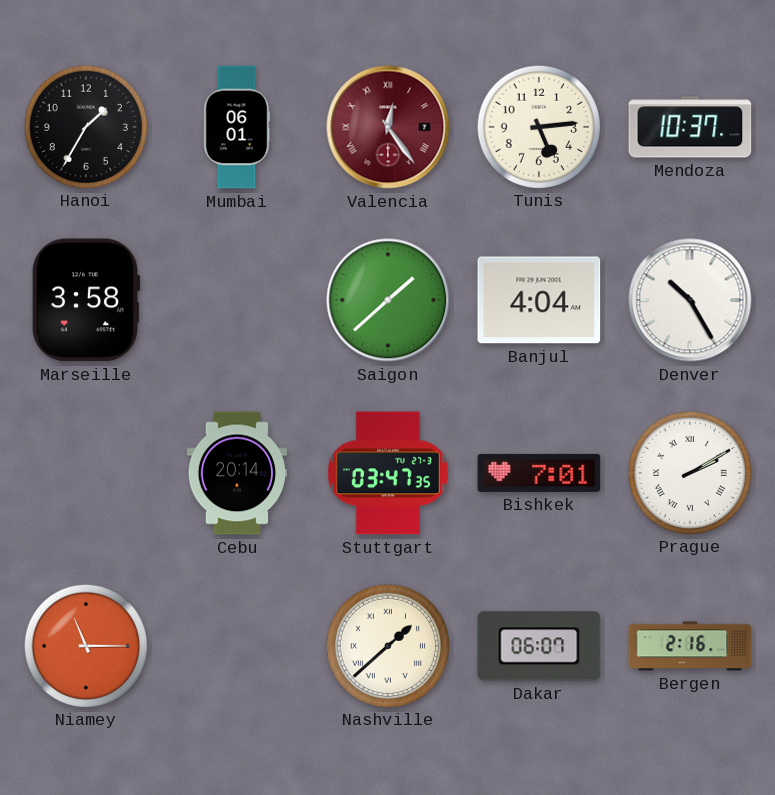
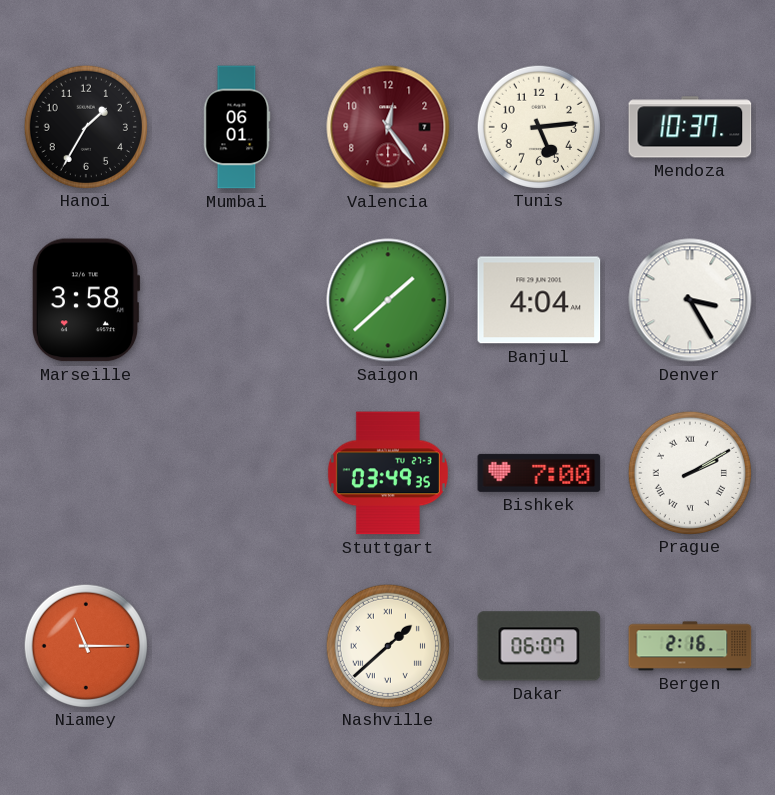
Valencia numerals: Roman -> Arabic (388, 127)
Denver: 10:25 -> 3:25 (690, 300)
Cebu: 20:14 -> none (237, 473)
Stuttgart: 03:47 -> 03:49 (388, 473)
Bishkek: 7:01 -> 7:00 (539, 473)
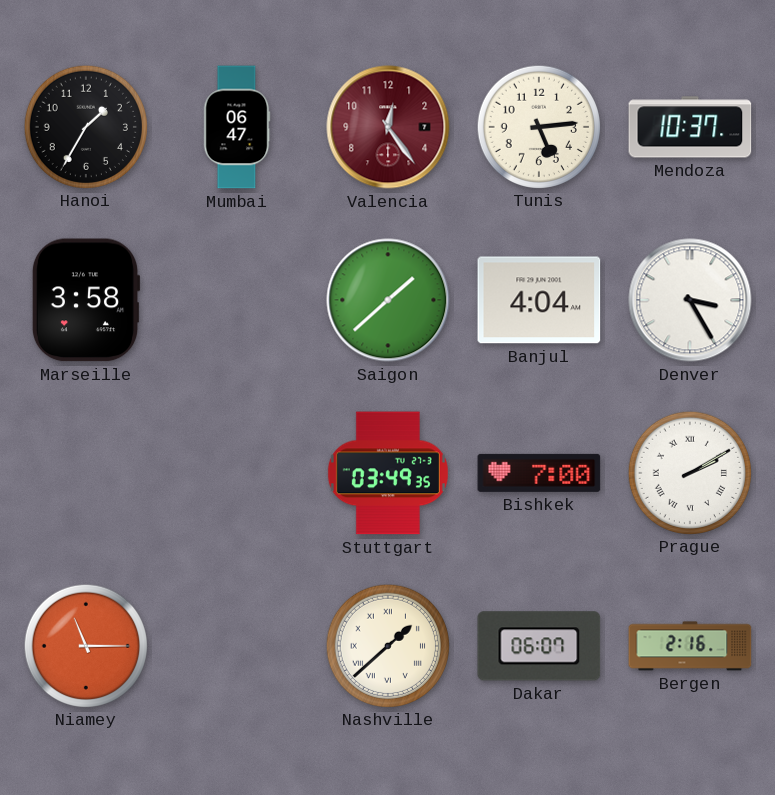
Mumbai: 06:01 -> 06:47 (237, 127)
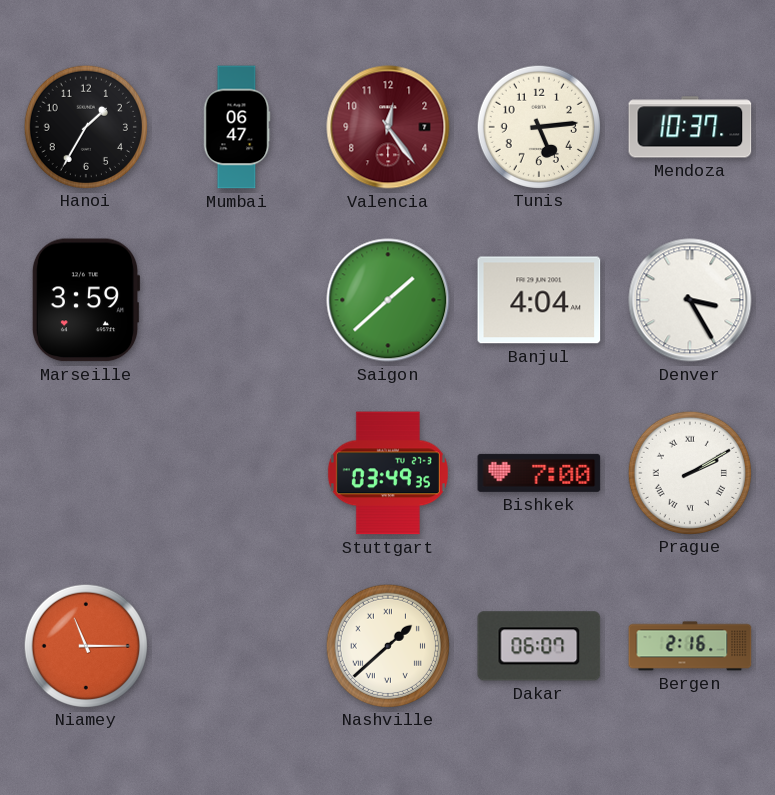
Marseille: 3:58 -> 3:59 (86, 300)
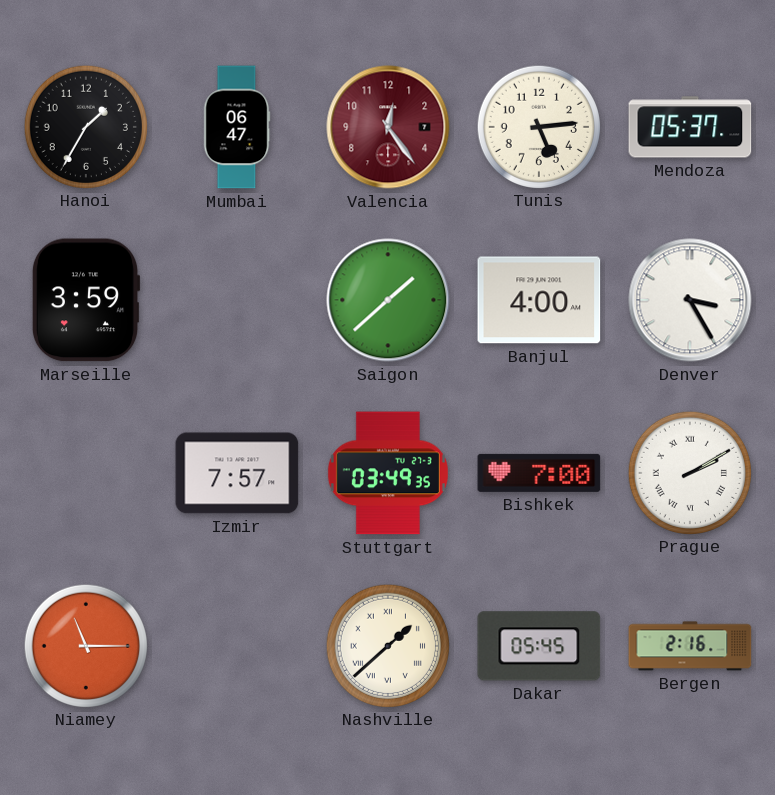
Mendoza: 10:37 -> 05:37 (690, 127)
Banjul: 4:04 -> 4:00 (539, 300)
Izmir: none -> 7:57 (237, 473)
Dakar: 06:07 -> 05:45 (539, 646)
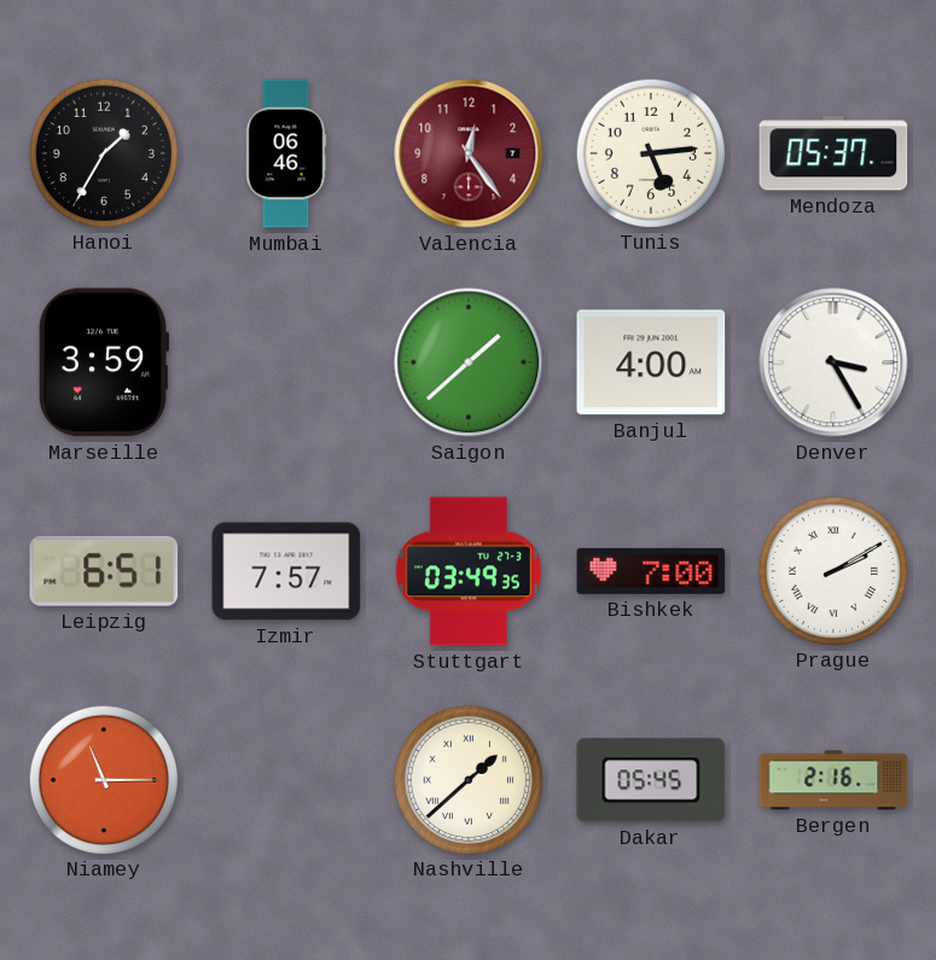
Mumbai: 06:47 -> 06:46 (286, 153)
Leipzig: none -> 6:51 (104, 571)
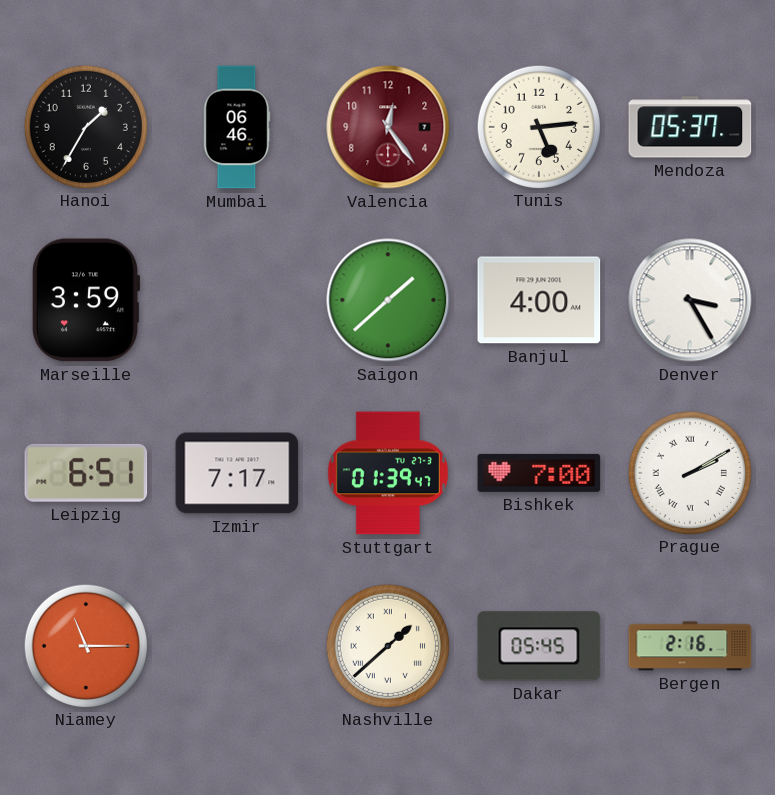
Izmir: 7:57 -> 7:17 (237, 473)
Stuttgart: 03:49 -> 01:39 (388, 473)
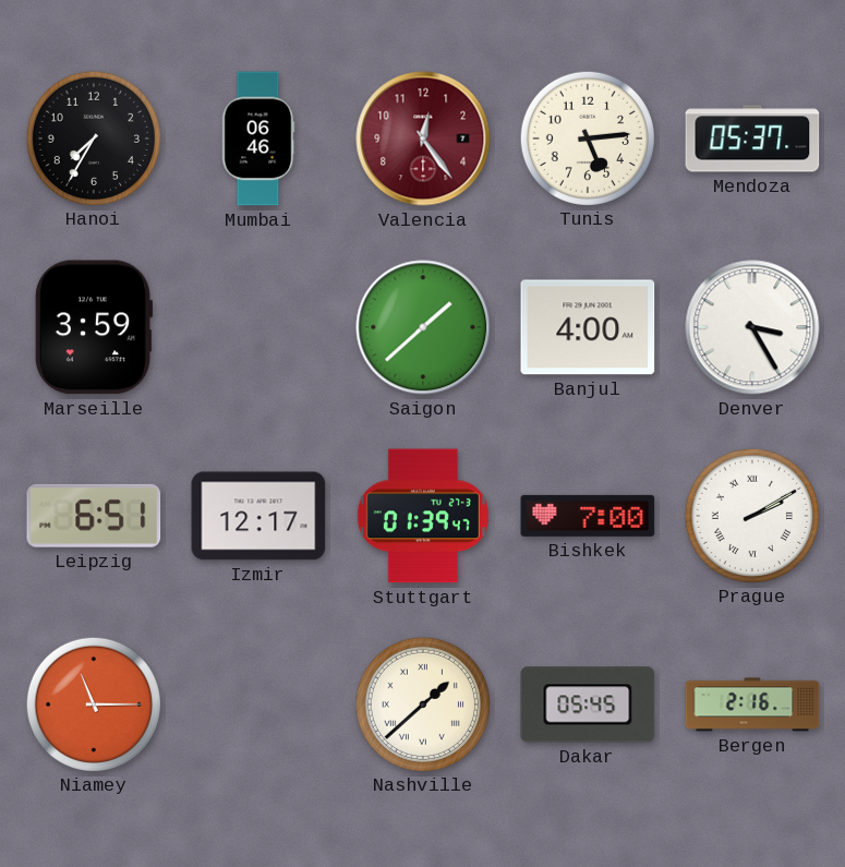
Hanoi: 1:35 -> 7:35 (93, 137)
Izmir: 7:17 -> 12:17 (258, 516)
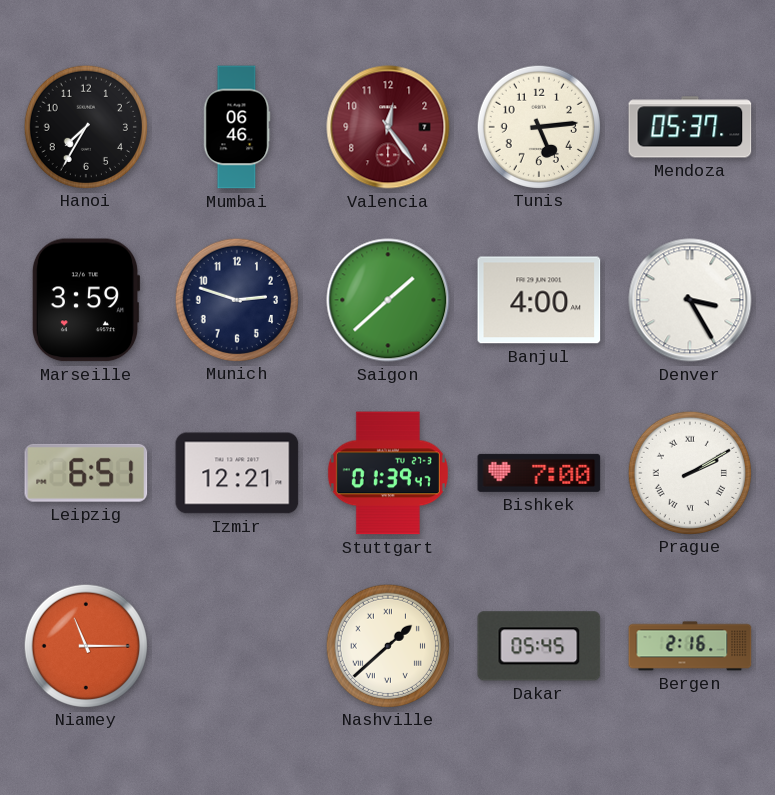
Munich: none -> 2:48 (236, 299)
Izmir: 12:17 -> 12:21 (237, 473)
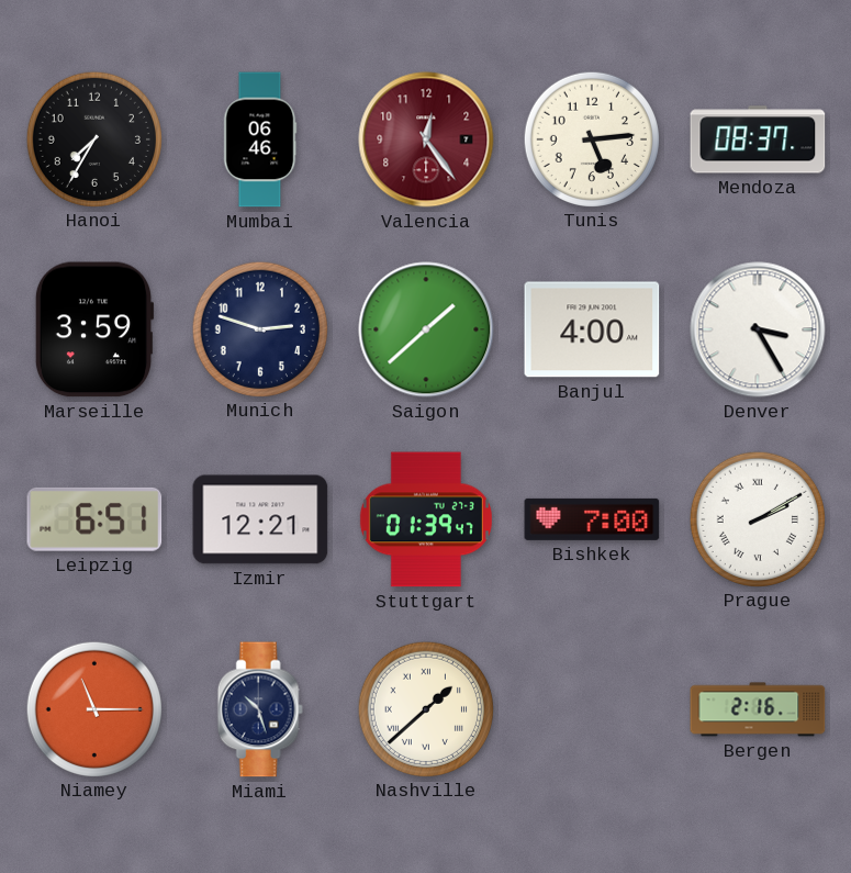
Mendoza: 05:37 -> 08:37 (758, 139)
Miami: none -> 10:27 (260, 709)
Dakar: 05:45 -> none (539, 646)
